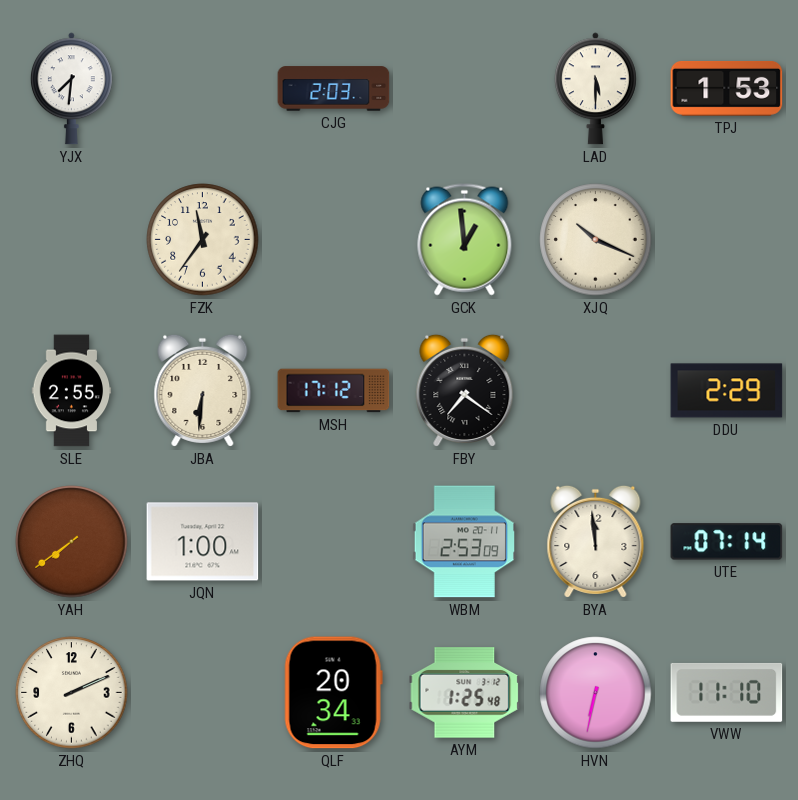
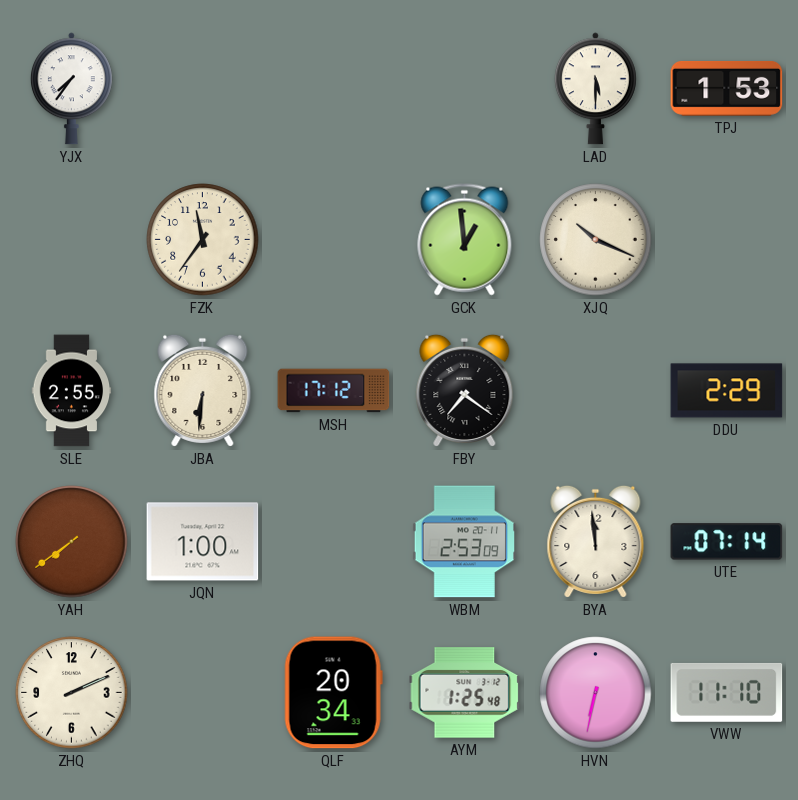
YJX: 7:31 -> 7:36 (71, 89)
CJG: 2:03 -> none (334, 89)
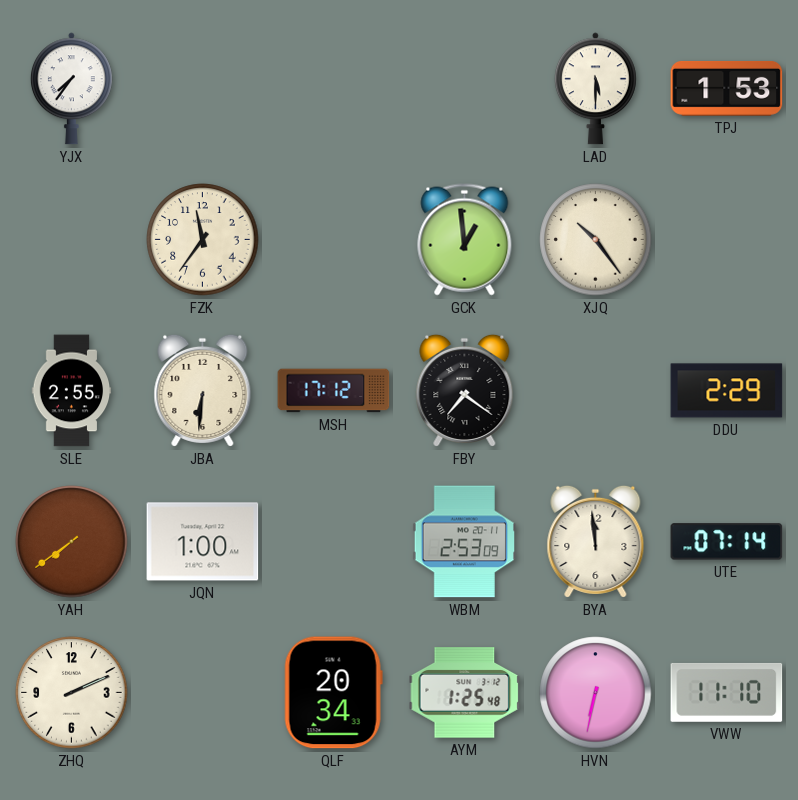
XJQ: 10:19 -> 10:24 (596, 240)
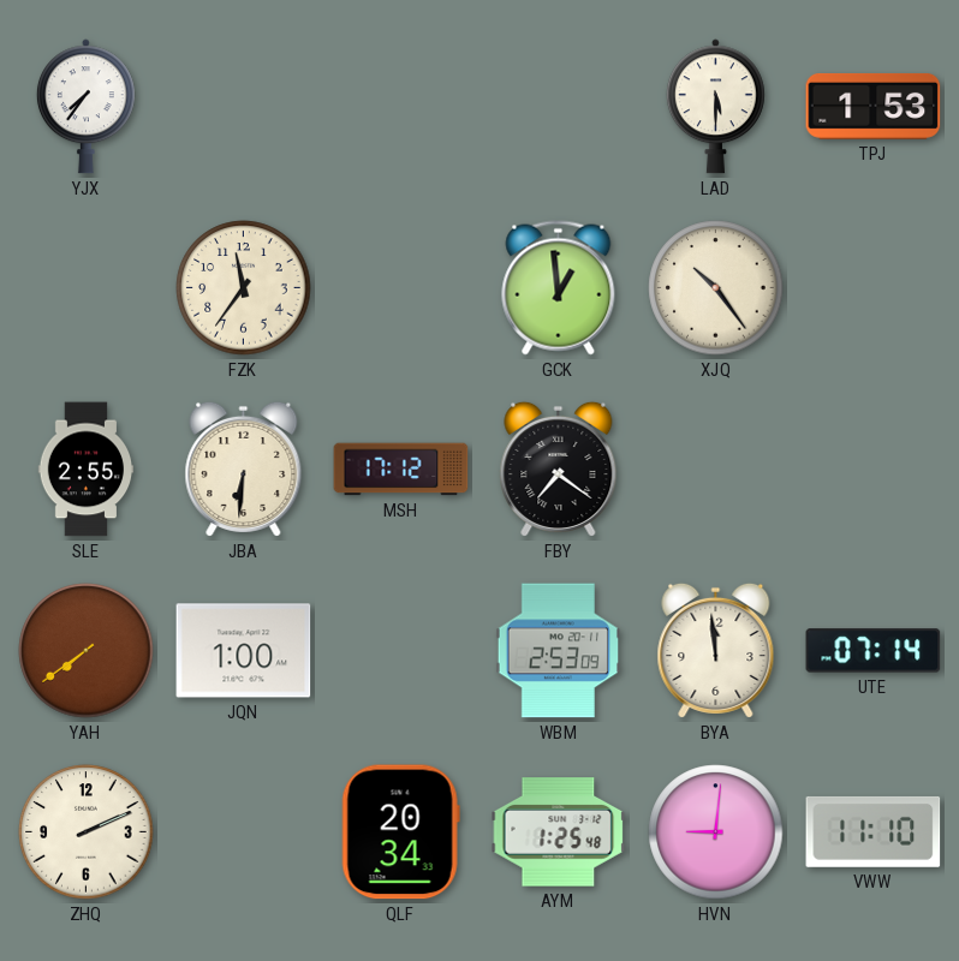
DDU: 2:29 -> none (727, 391)
HVN: 6:32 -> 9:01 (716, 832)
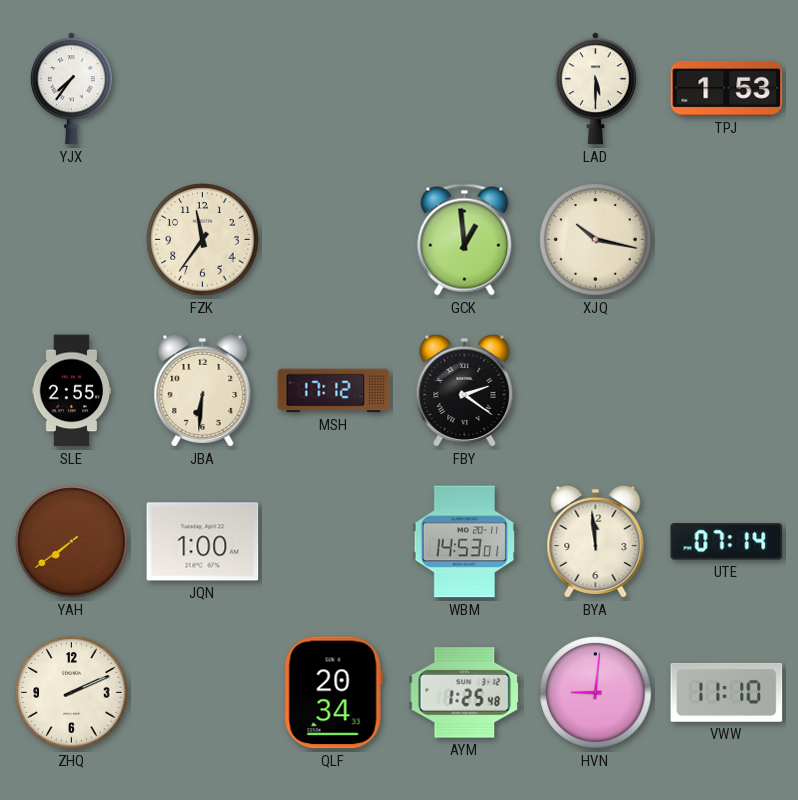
XJQ: 10:24 -> 10:17 (596, 240)
FBY: 7:21 -> 2:21 (465, 390)
WBM: 2:53 -> 14:53 (464, 542)
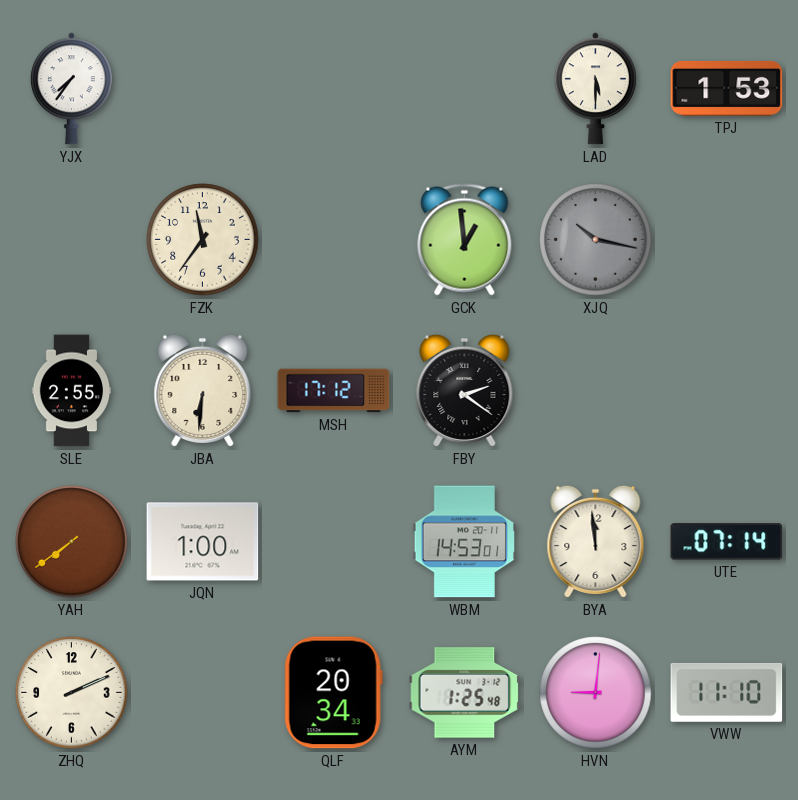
XJQ dial: cream -> grey (596, 240)
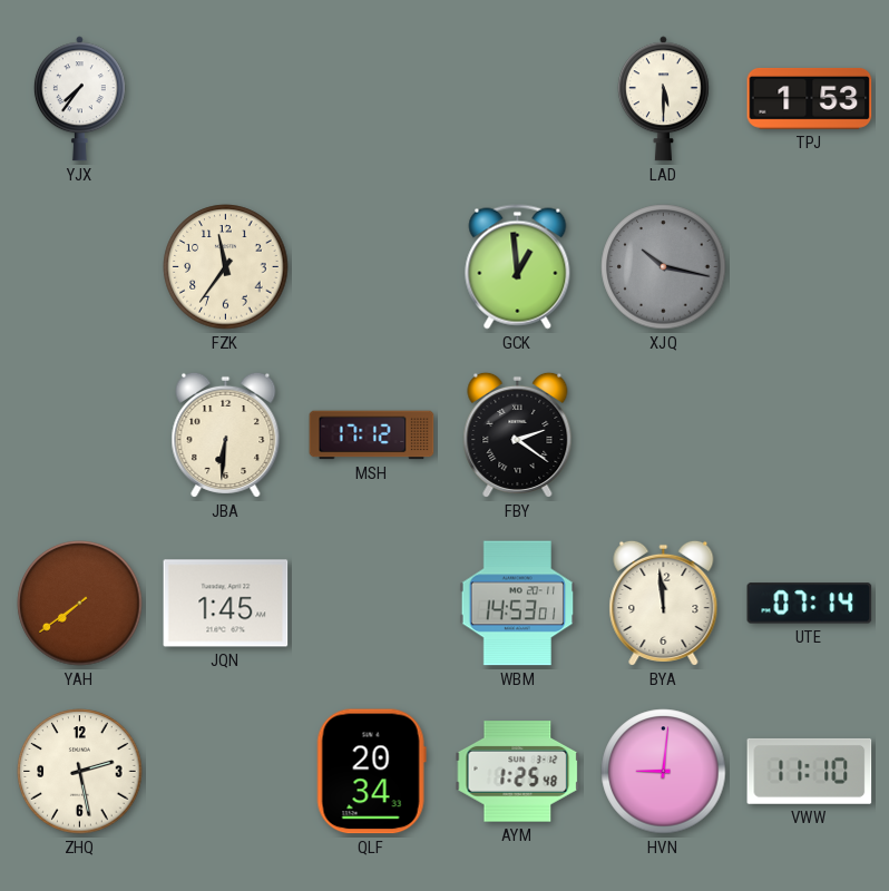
SLE: 2:55 -> none (72, 391)
JQN: 1:00 -> 1:45 (226, 604)
ZHQ: 2:11 -> 2:28 (80, 772)
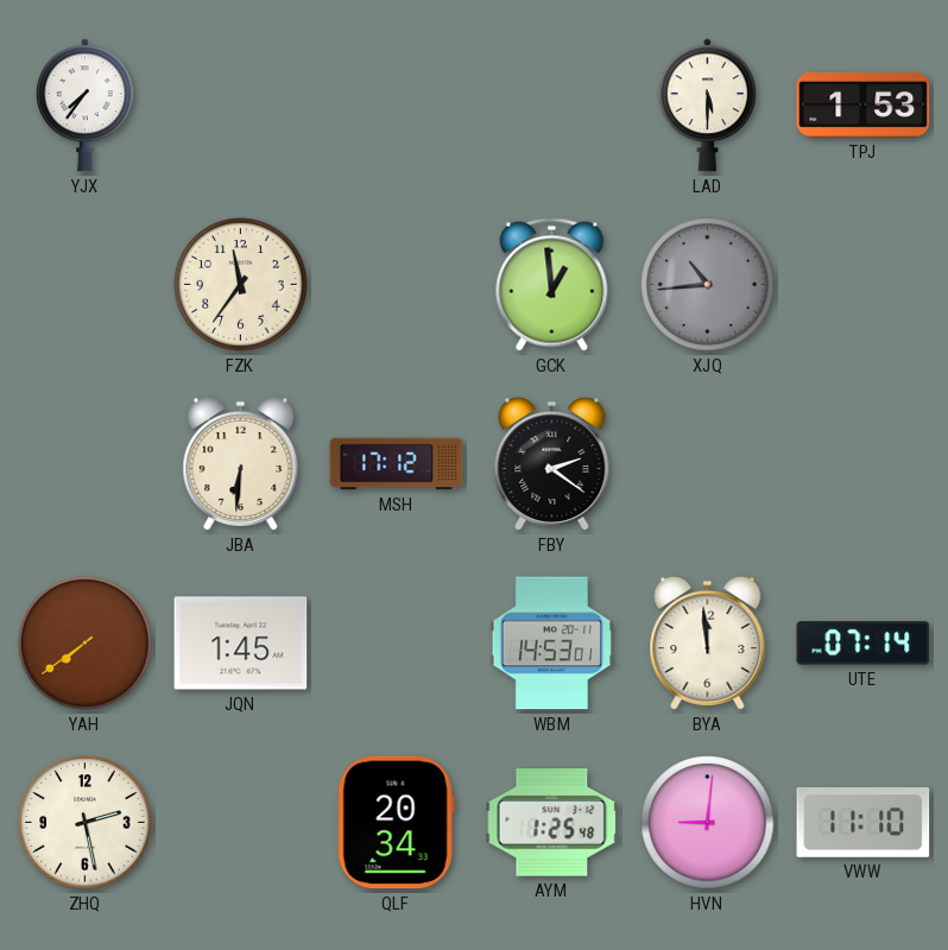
XJQ: 10:17 -> 10:44 (708, 285)
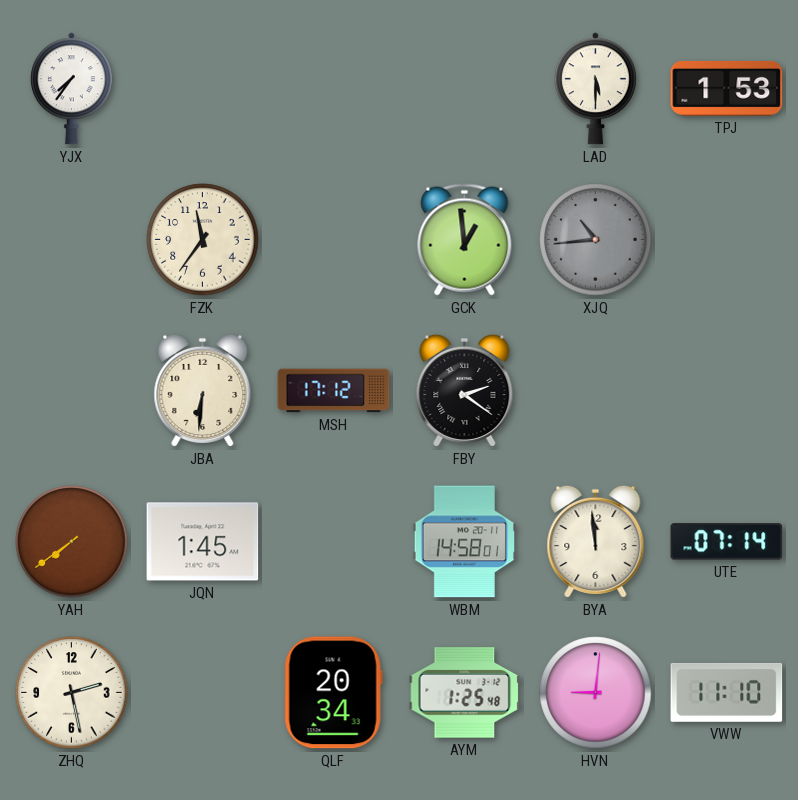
WBM: 14:53 -> 14:58 (464, 542)
